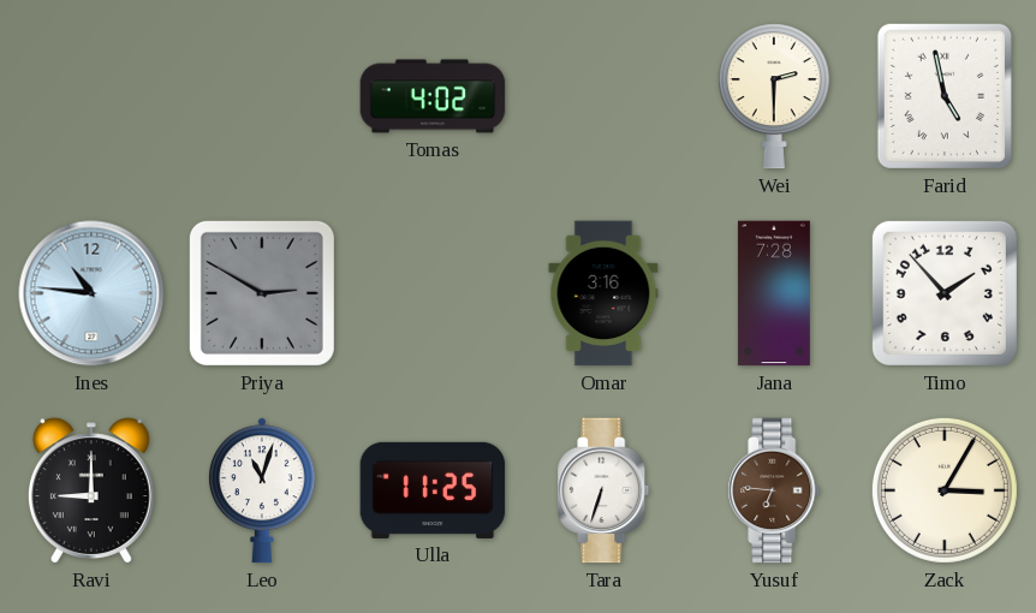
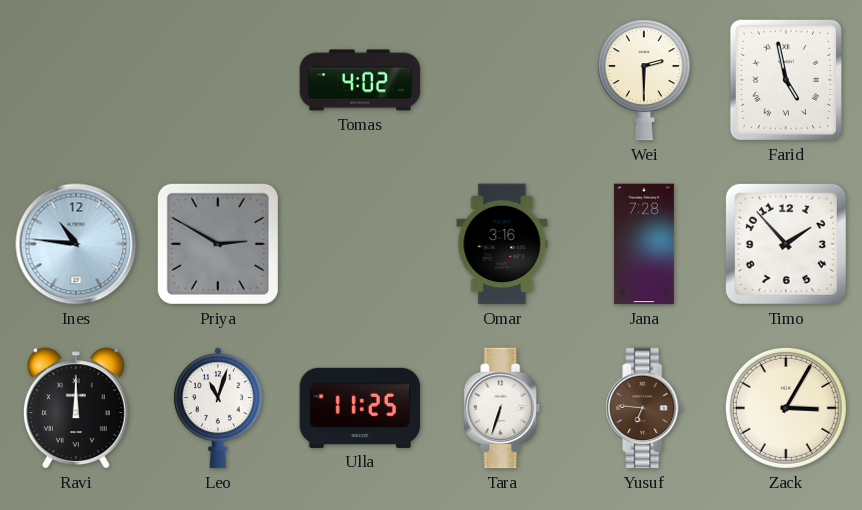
Ravi: 9:00 -> 12:00 (76, 408)
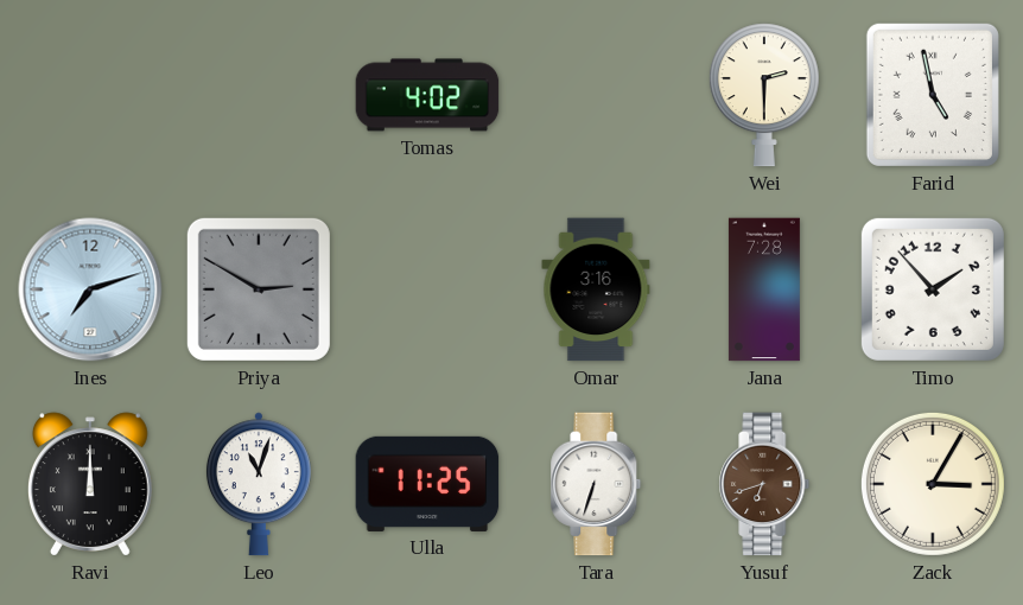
Ines: 10:46 -> 7:12 (90, 289)
Yusuf: 6:46 -> 6:42 (764, 484)
